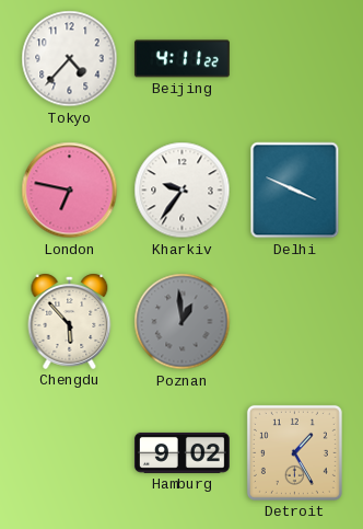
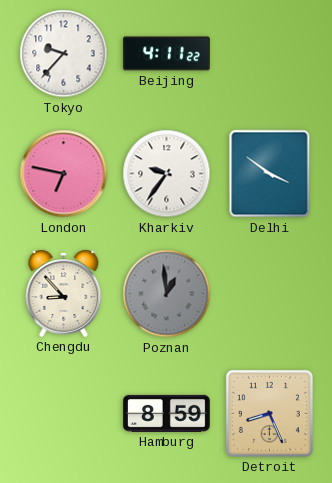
Tokyo: 4:37 -> 9:37 (64, 54)
Delhi: 3:49 -> 3:51 (270, 174)
Chengdu: 5:53 -> 8:53 (64, 293)
Hamburg: 9:02 -> 8:59 (167, 413)
Detroit: 1:25 -> 8:26 (269, 413)
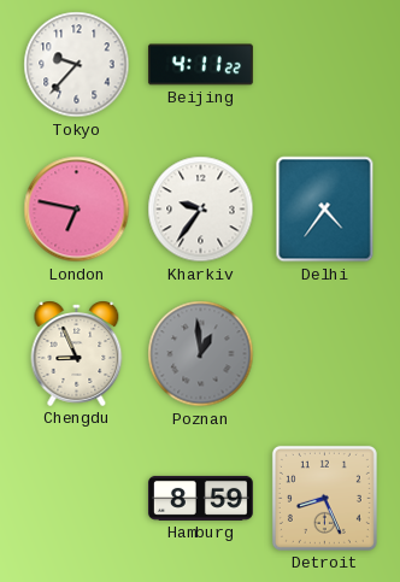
Delhi: 3:51 -> 4:36 (325, 210)
Chengdu: 8:53 -> 8:56 (77, 353)
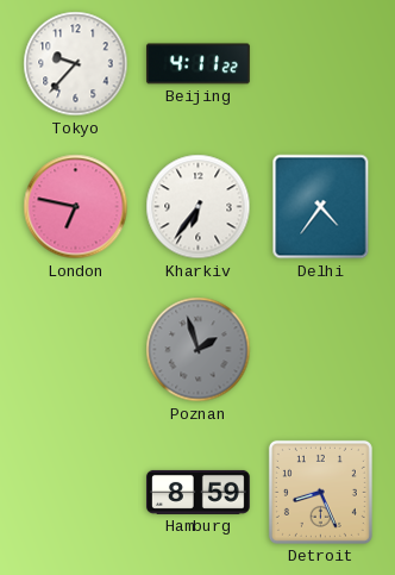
Kharkiv: 9:36 -> 6:36 (199, 207)
Chengdu: 8:56 -> none (77, 353)
Poznan: 12:59 -> 1:57 (199, 350)
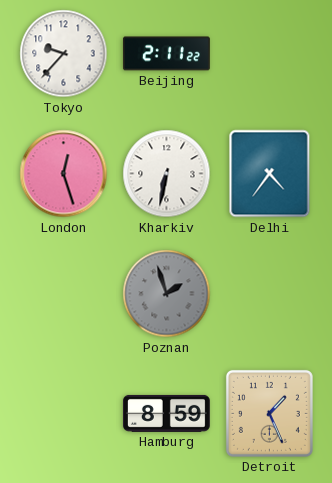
Beijing: 4:11 -> 2:11 (166, 54)
London: 6:47 -> 12:27 (64, 174)
Kharkiv: 6:36 -> 6:32 (167, 174)
Detroit: 8:26 -> 1:26 (269, 413)
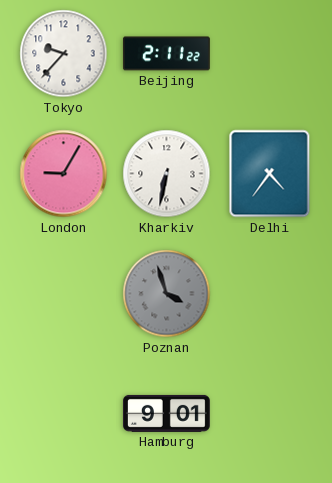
London: 12:27 -> 9:05 (64, 174)
Poznan: 1:57 -> 3:57 (167, 294)
Hamburg: 8:59 -> 9:01 (167, 413)
Detroit: 1:26 -> none (269, 413)
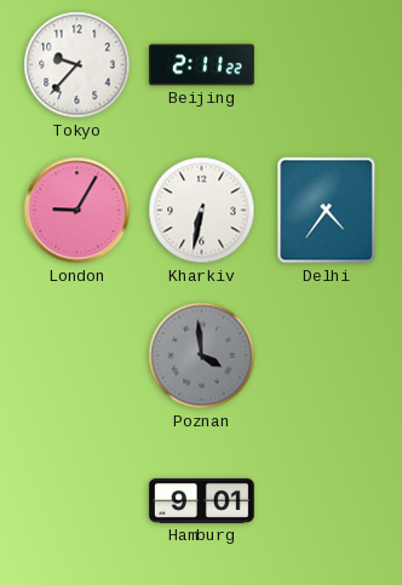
Poznan: 3:57 -> 3:59 (202, 356)
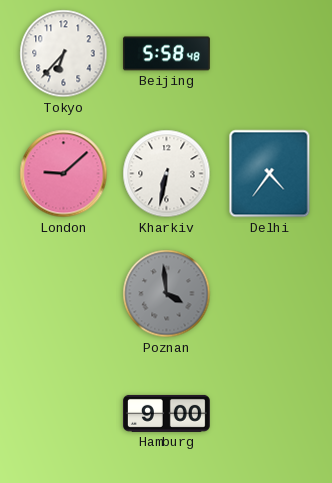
Tokyo: 9:37 -> 6:37 (64, 54)
Beijing: 2:11 -> 5:58 (166, 54)
London: 9:05 -> 9:08 (64, 174)
Hamburg: 9:01 -> 9:00 (167, 413)
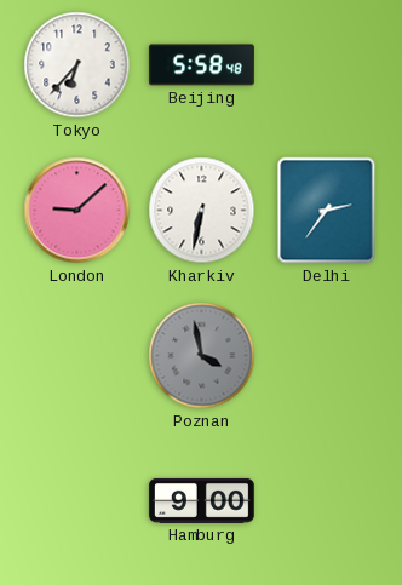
Delhi: 4:36 -> 2:36 (327, 211)
Poznan: 3:59 -> 3:58 (202, 356)
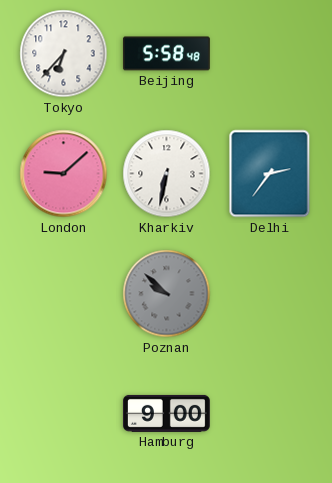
Poznan: 3:58 -> 9:52 (167, 294)
